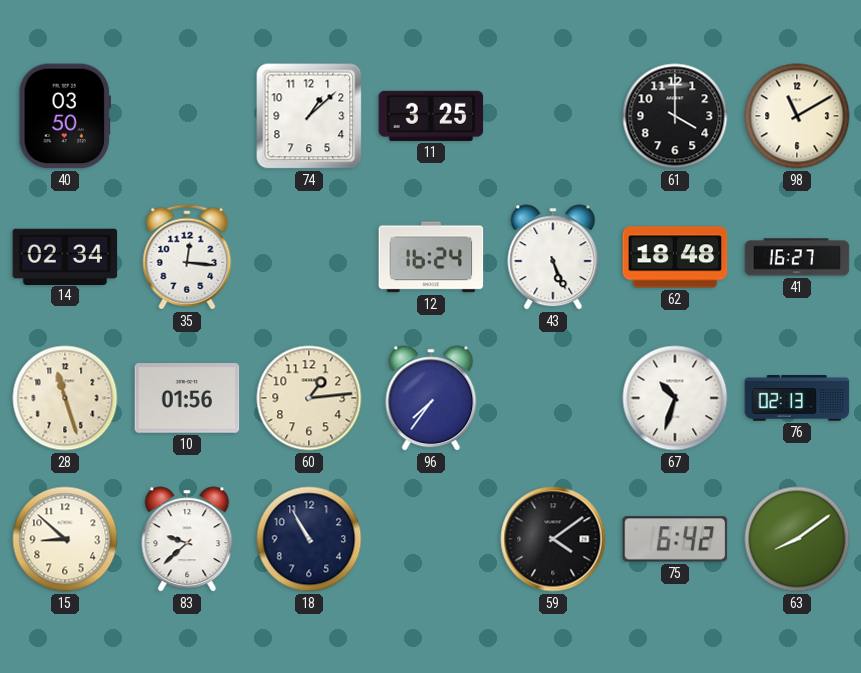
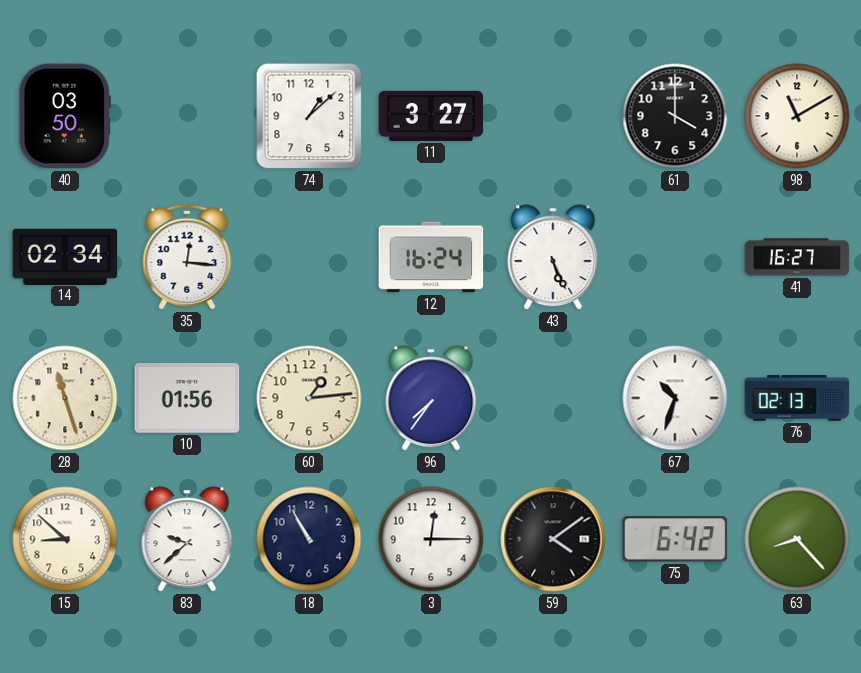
11: 3:25 -> 3:27 (431, 116)
62: 18:48 -> none (675, 257)
3: none -> 12:15 (431, 539)
63: 8:09 -> 8:23 (797, 539)
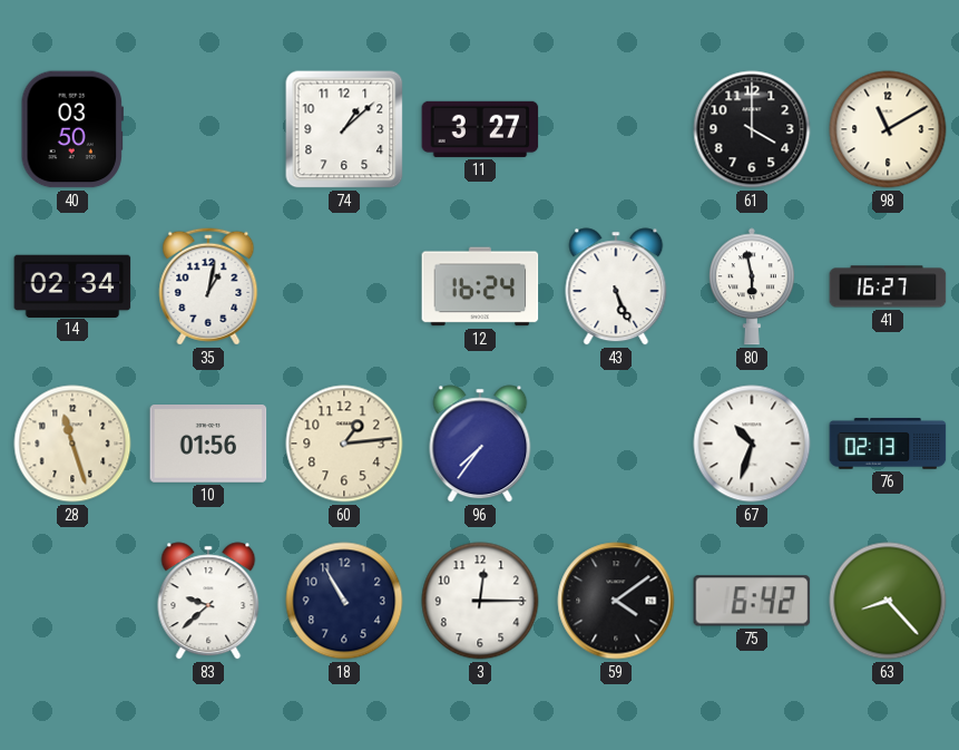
35: 12:16 -> 1:02 (208, 286)
80: none -> 5:58 (753, 286)
15: 8:52 -> none (65, 539)
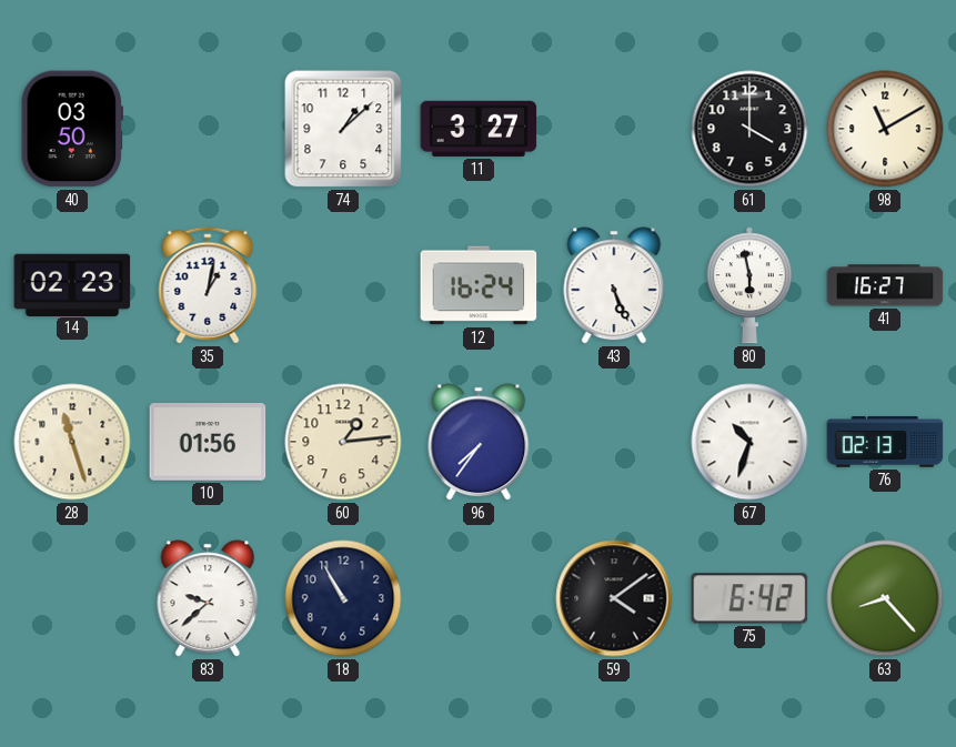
14: 02:34 -> 02:23 (72, 284)
3: 12:15 -> none (480, 601)
